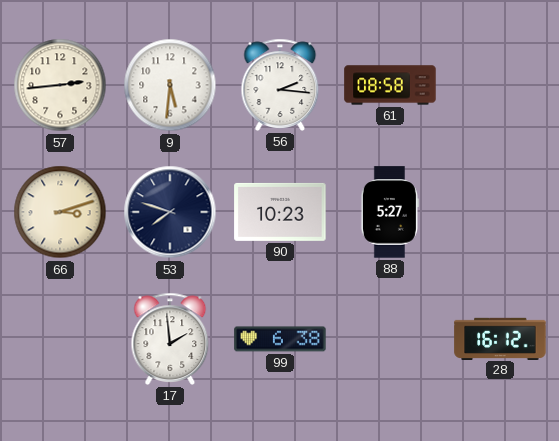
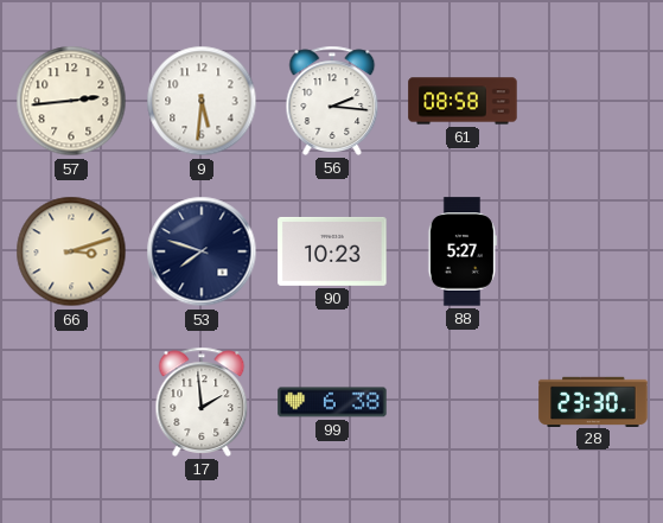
28: 16:12 -> 23:30 (593, 401)
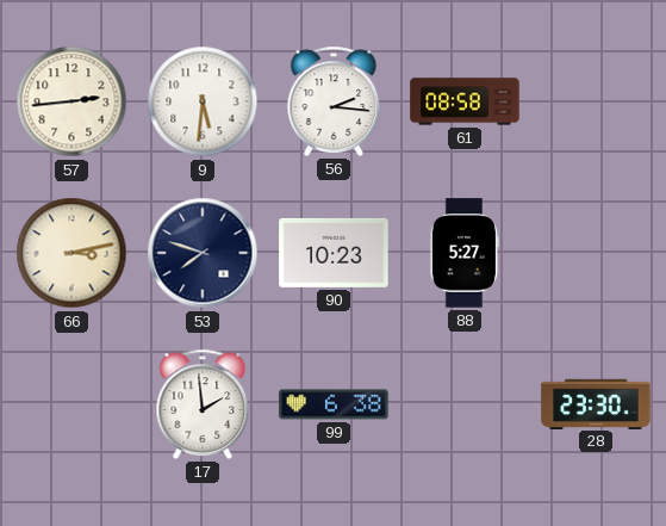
66: 3:12 -> 3:13 (71, 253)
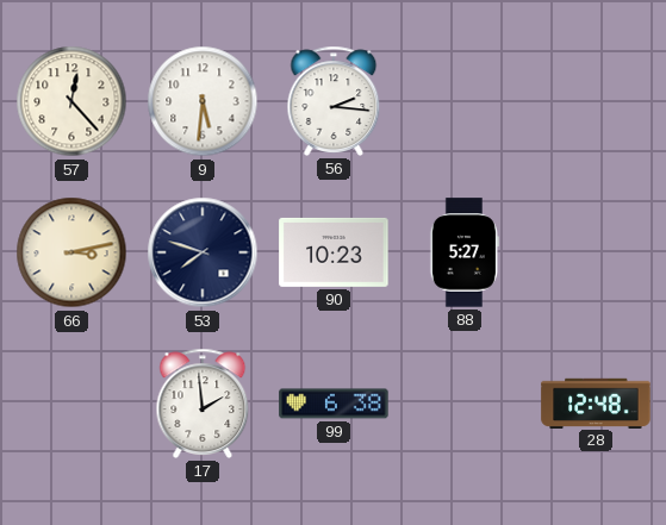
57: 2:44 -> 12:23 (71, 101)
61: 08:58 -> none (465, 101)
28: 23:30 -> 12:48 (596, 402)
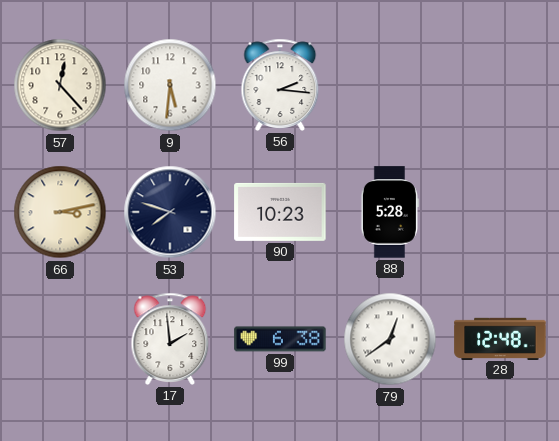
88: 5:27 -> 5:28 (390, 212)
79: none -> 12:39 (390, 339)
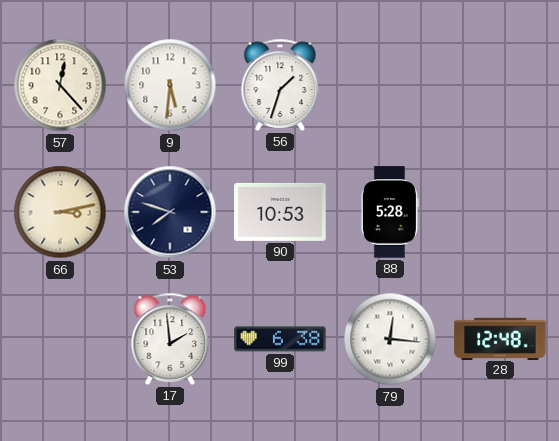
56: 2:16 -> 1:33 (280, 85)
90: 10:23 -> 10:53 (280, 212)
79: 12:39 -> 12:16 (390, 339)
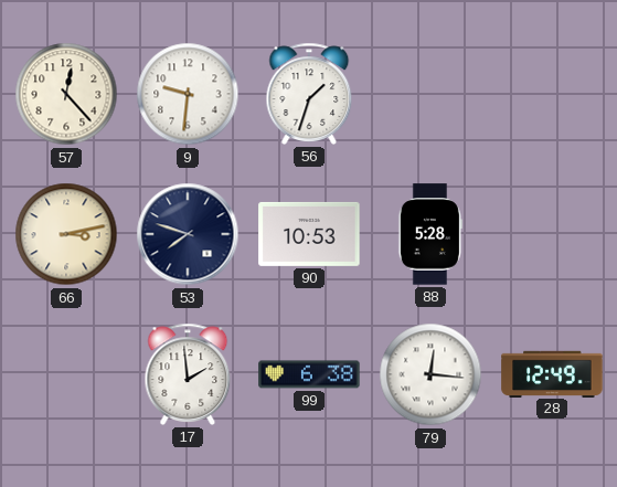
9: 5:31 -> 9:31 (188, 94)
28: 12:48 -> 12:49 (552, 373)
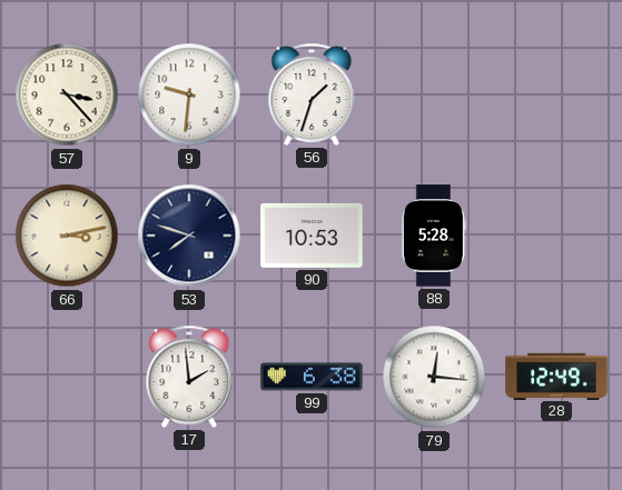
57: 12:23 -> 3:23 (67, 94)
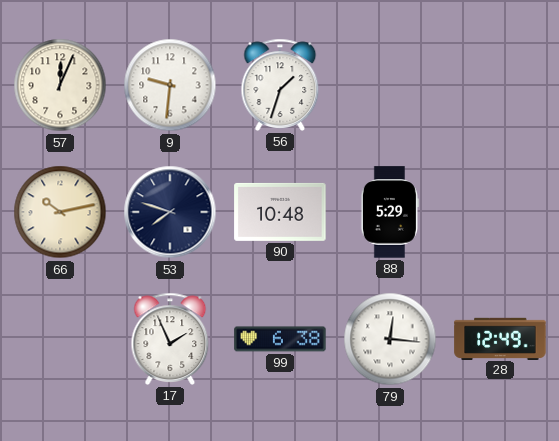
57: 3:23 -> 12:04 (60, 85)
66: 3:13 -> 10:13 (60, 212)
90: 10:53 -> 10:48 (280, 212)
88: 5:28 -> 5:29 (390, 212)
17: 1:59 -> 1:56 (170, 339)
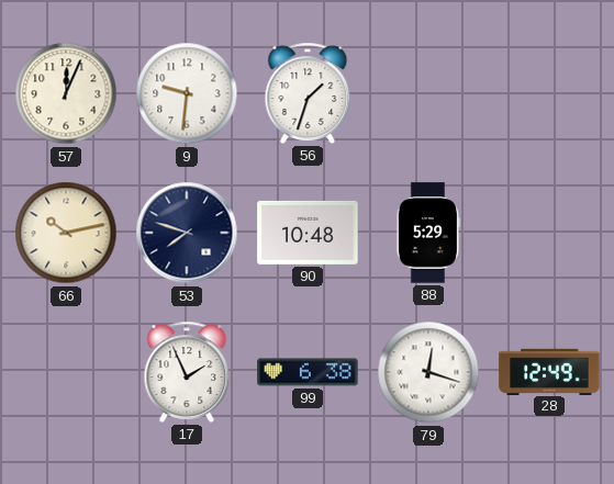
79: 12:16 -> 12:18 (428, 372)
